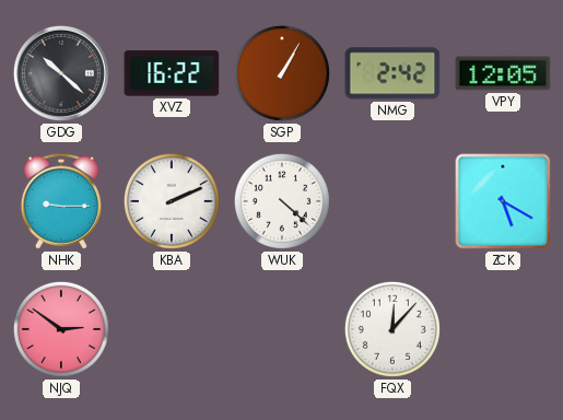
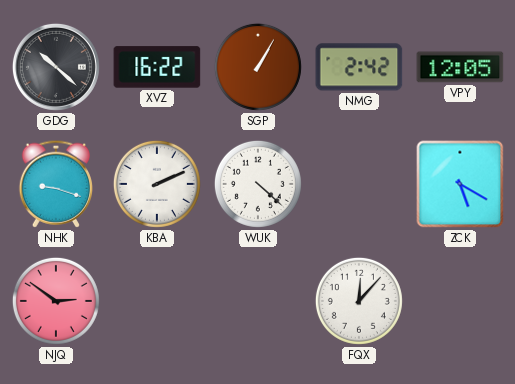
NHK: 9:15 -> 9:18 (55, 184)
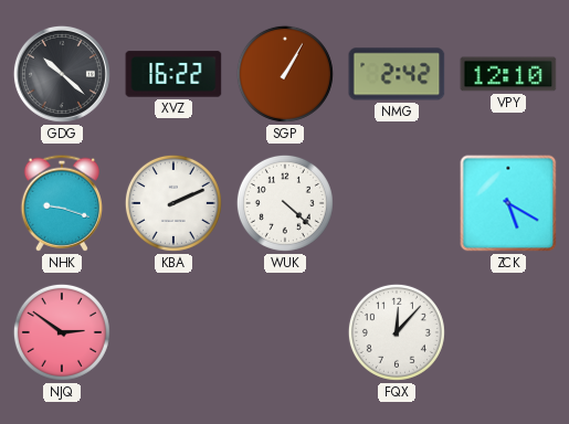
VPY: 12:05 -> 12:10 (508, 74)
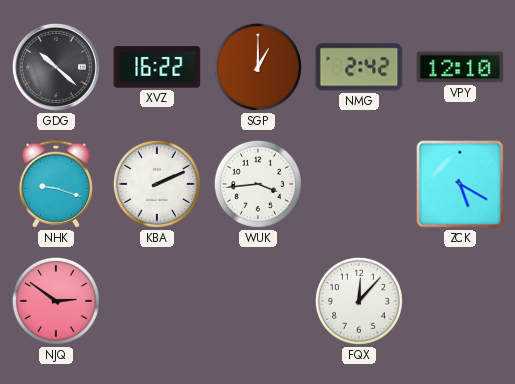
SGP: 1:05 -> 1:00 (258, 67)
WUK: 4:22 -> 3:44 (258, 184)
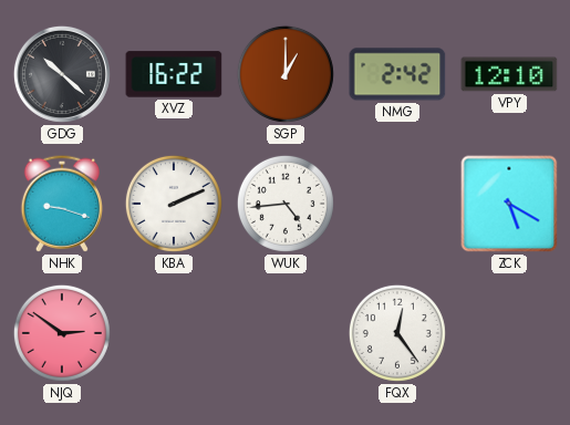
WUK: 3:44 -> 4:44 (286, 204)
FQX: 12:07 -> 12:24 (397, 333)
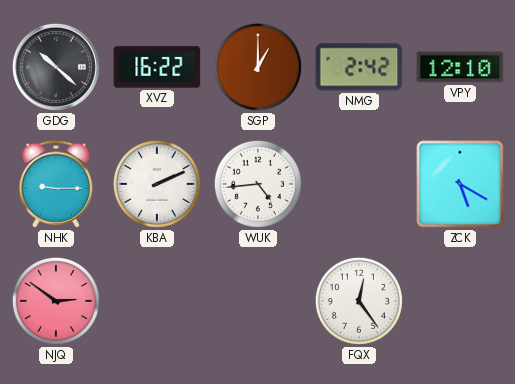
NHK: 9:18 -> 9:15 (55, 184)
